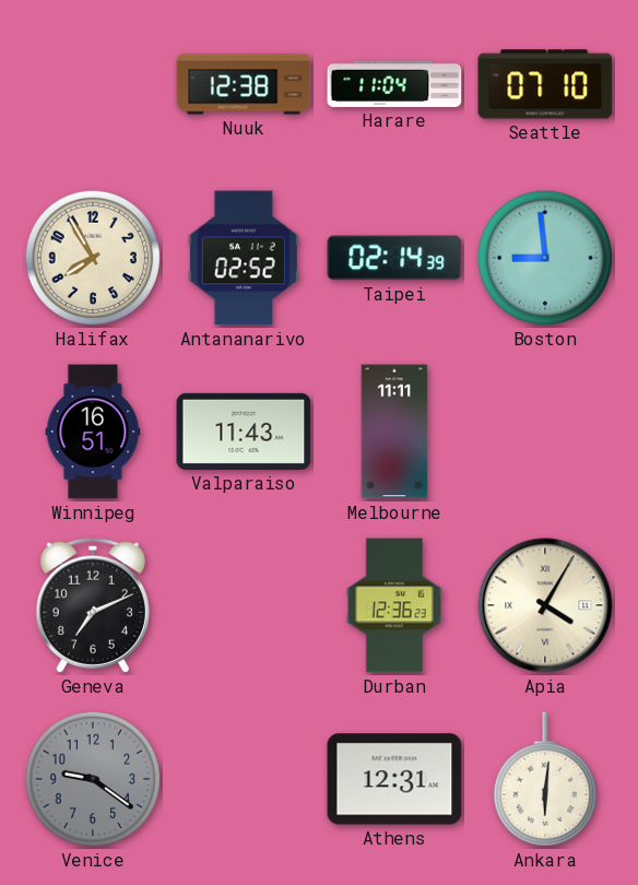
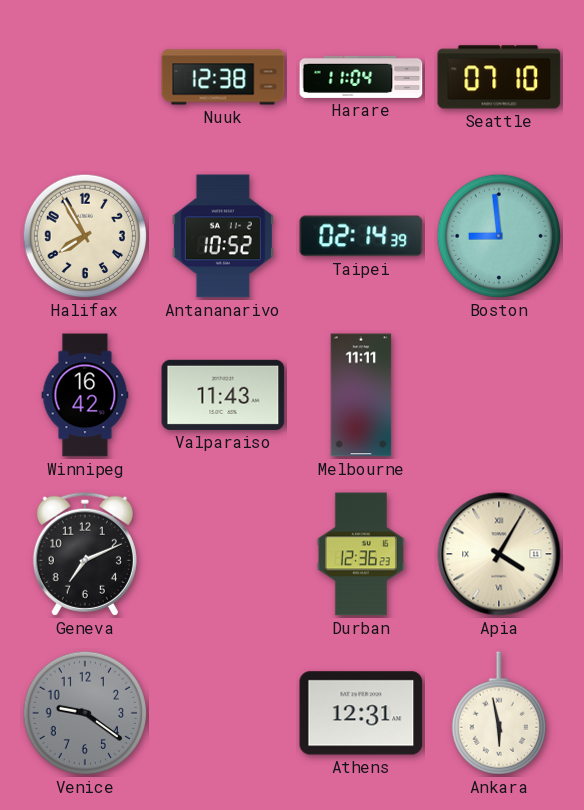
Antananarivo: 02:52 -> 10:52 (223, 236)
Winnipeg: 16:51 -> 16:42 (85, 395)
Ankara: 6:01 -> 5:58 (499, 713)
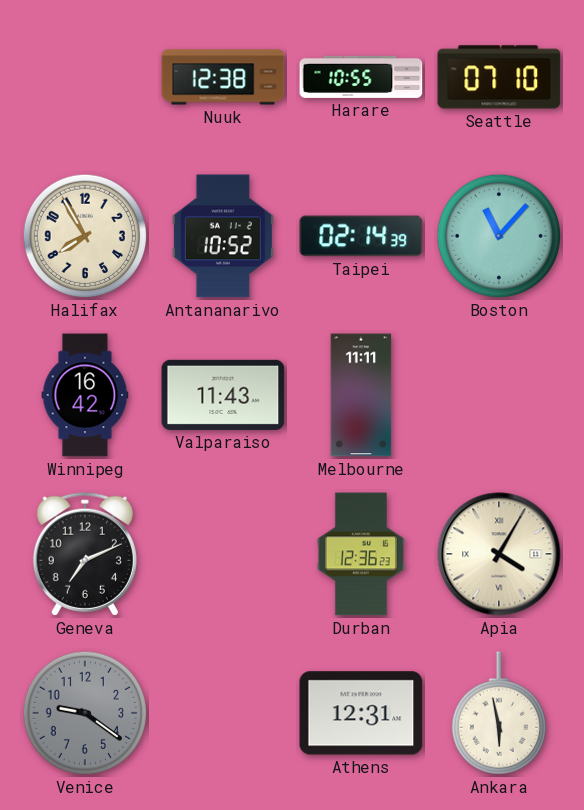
Harare: 11:04 -> 10:55 (361, 77)
Boston: 8:59 -> 11:07 (499, 236)
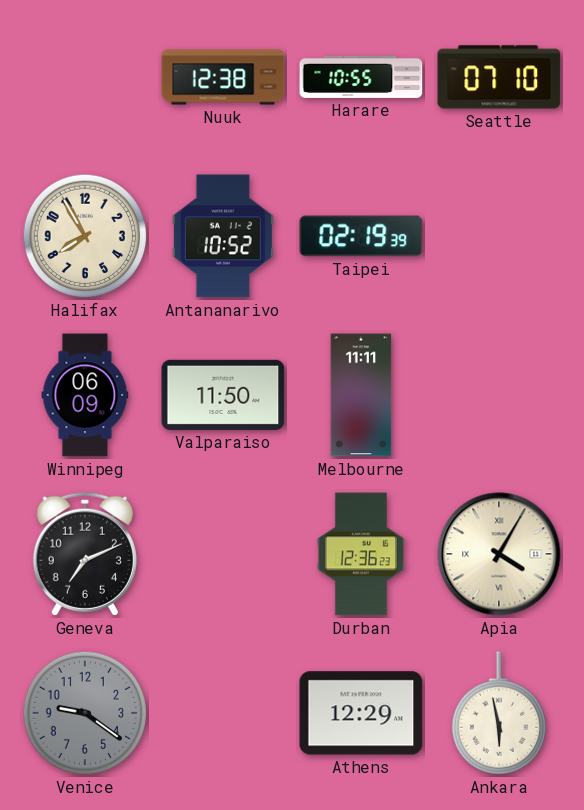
Taipei: 02:14 -> 02:19 (361, 236)
Boston: 11:07 -> none (499, 236)
Winnipeg: 16:42 -> 06:09 (85, 395)
Valparaiso: 11:43 -> 11:50 (223, 395)
Athens: 12:31 -> 12:29 (361, 713)
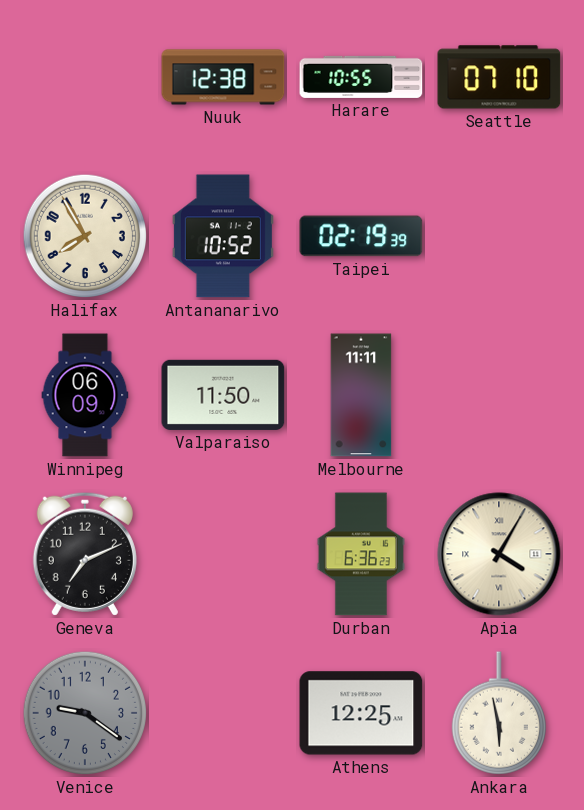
Durban: 12:36 -> 6:36 (361, 554)
Athens: 12:29 -> 12:25 (361, 713)
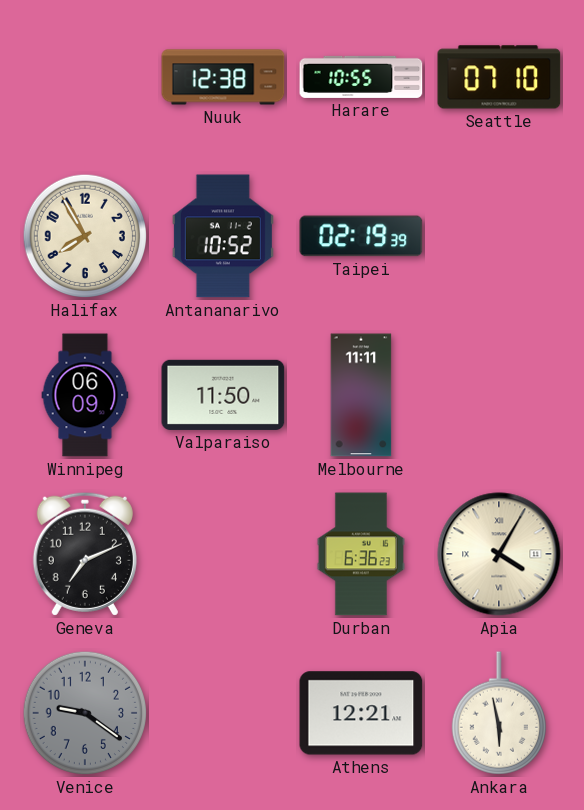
Athens: 12:25 -> 12:21 (361, 713)
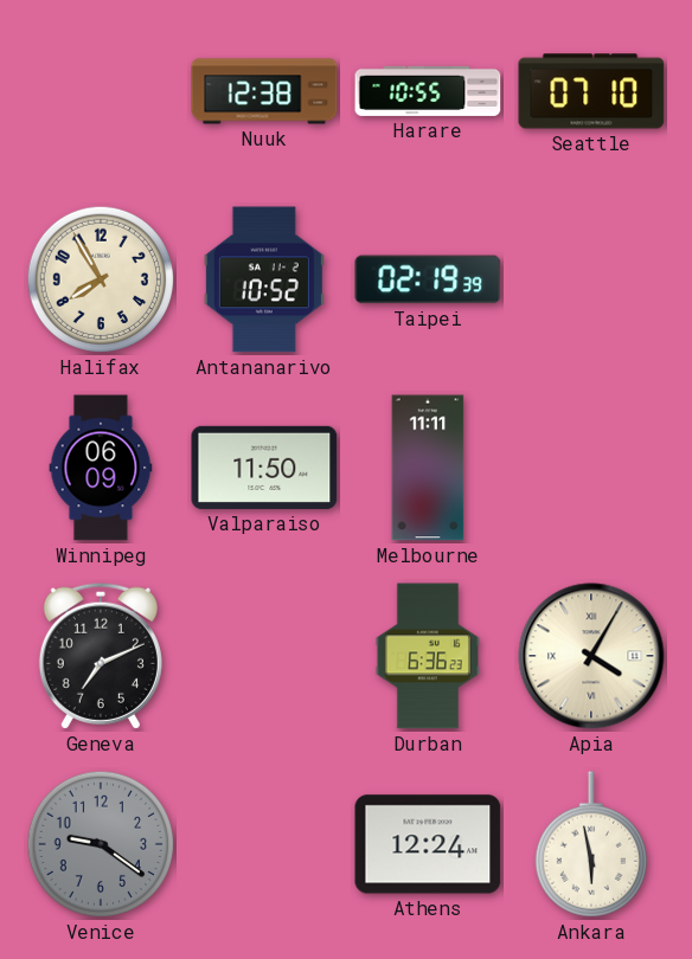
Athens: 12:21 -> 12:24 (428, 844)
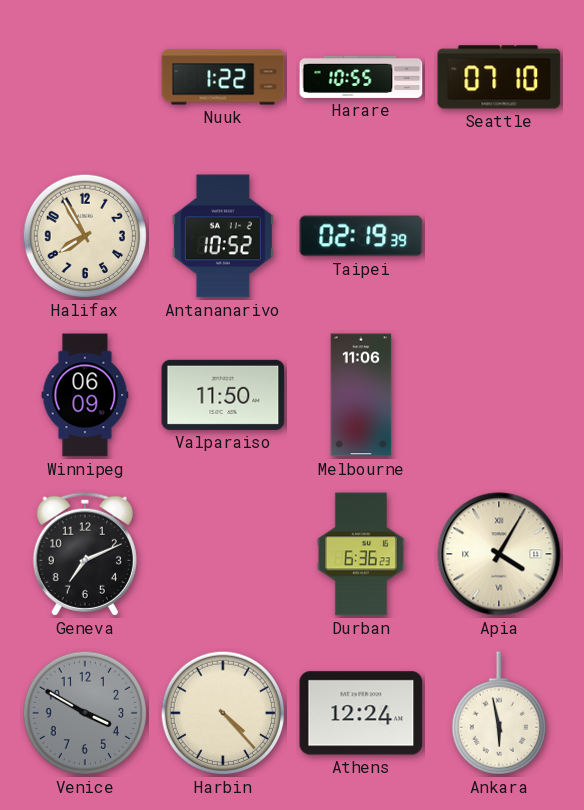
Nuuk: 12:38 -> 1:22 (223, 77)
Melbourne: 11:11 -> 11:06 (361, 395)
Venice: 9:21 -> 3:50 (85, 713)
Harbin: none -> 4:23 (223, 713)
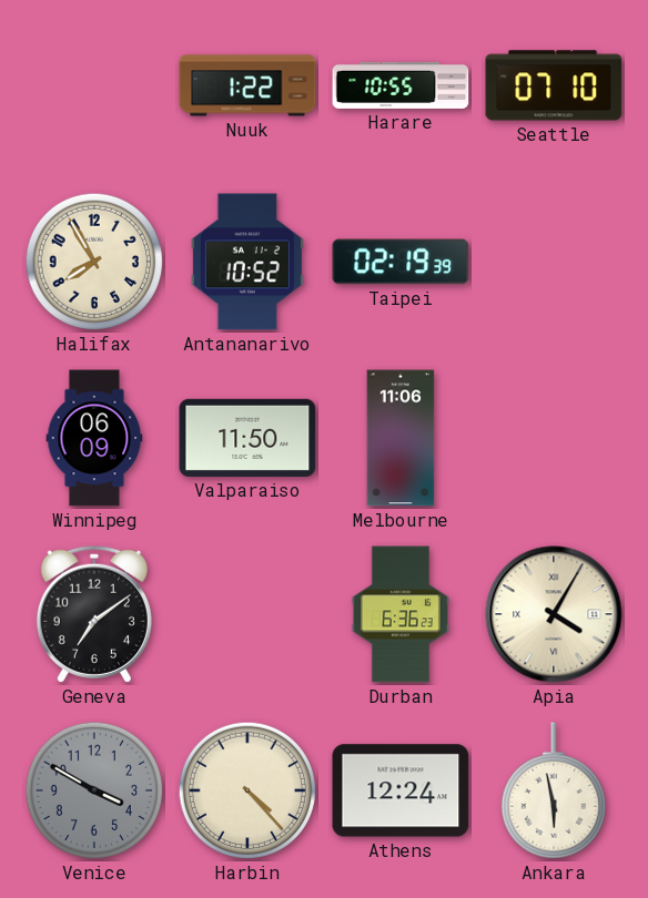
Geneva: 7:11 -> 7:09 (94, 614)
